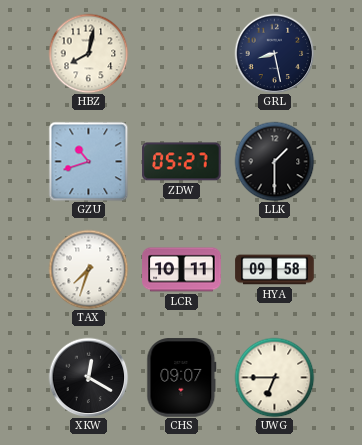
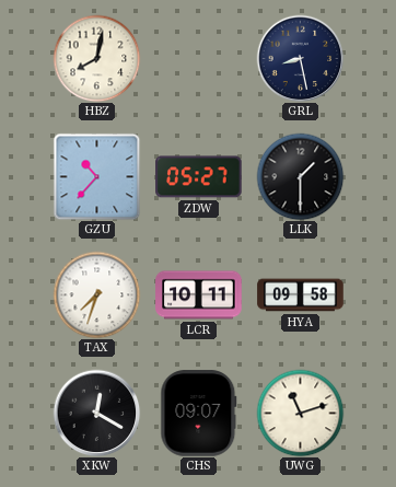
GZU: 10:42 -> 10:37 (96, 176)
UWG: 6:45 -> 11:12 (300, 413)
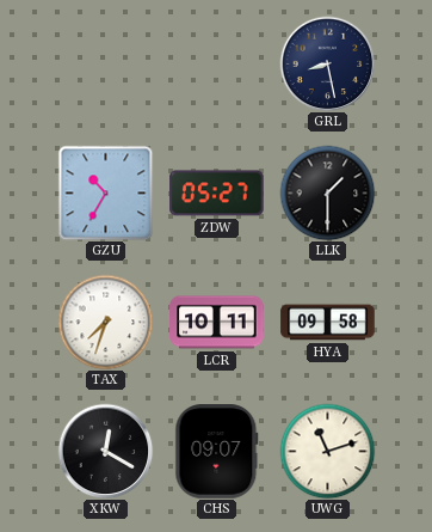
HBZ: 8:02 -> none (96, 58)
GZU: 10:37 -> 10:35 (105, 192)
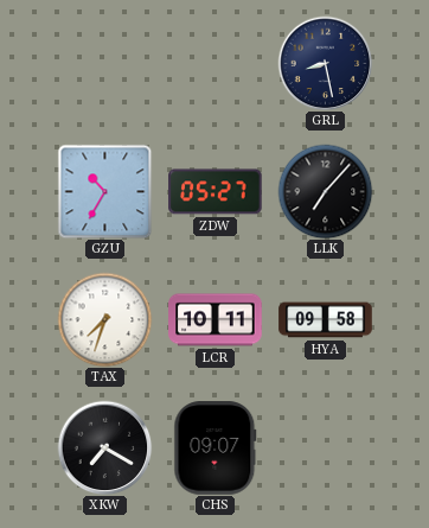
LLK: 1:30 -> 7:07 (325, 191)
XKW: 12:20 -> 7:20 (104, 447)
UWG: 11:12 -> none (327, 451)
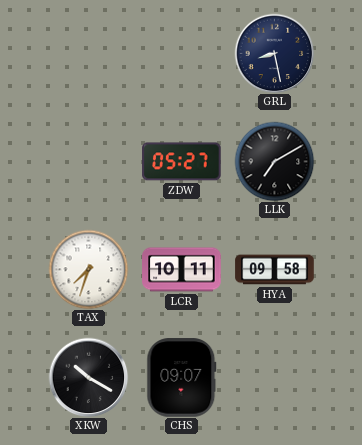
GZU: 10:35 -> none (104, 191)
LLK: 7:07 -> 7:10 (274, 161)
XKW: 7:20 -> 10:20 (88, 377)
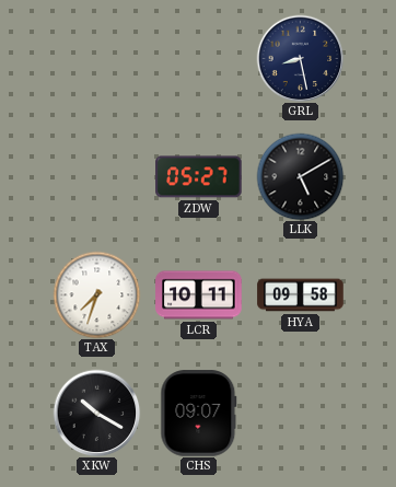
LLK: 7:10 -> 5:10 (300, 176)
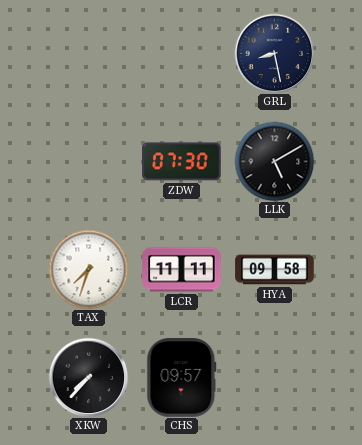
ZDW: 05:27 -> 07:30 (182, 162)
LCR: 10:11 -> 11:11 (182, 270)
XKW: 10:20 -> 7:37 (88, 377)
CHS: 09:07 -> 09:57 (182, 378)
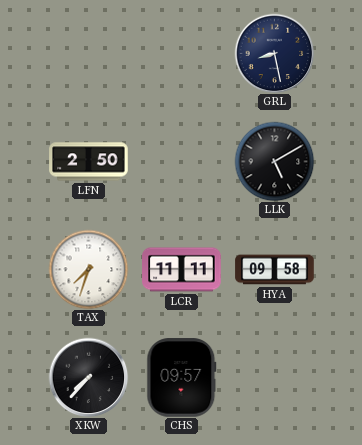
LFN: none -> 2:50 (89, 162)
ZDW: 07:30 -> none (182, 162)
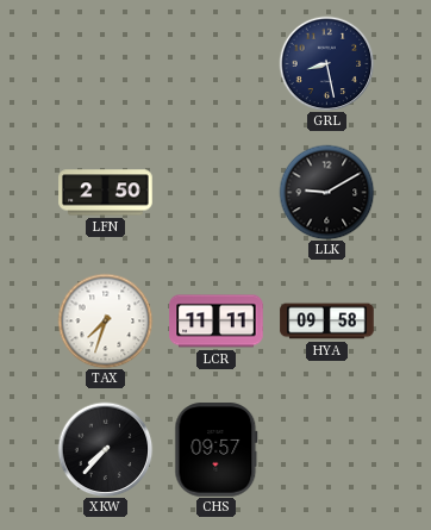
LLK: 5:10 -> 9:10 (326, 192)
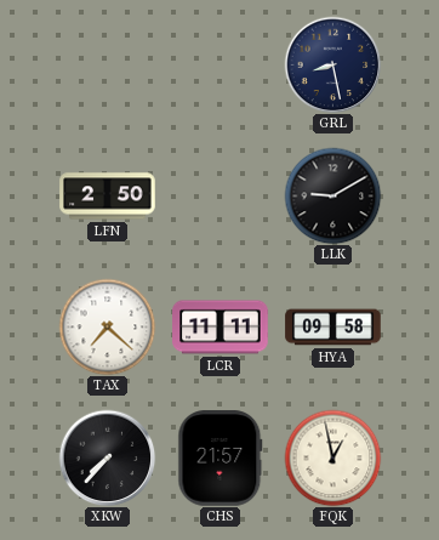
TAX: 7:33 -> 7:22 (107, 326)
CHS: 09:57 -> 21:57 (221, 459)
FQK: none -> 12:58 (332, 457)
